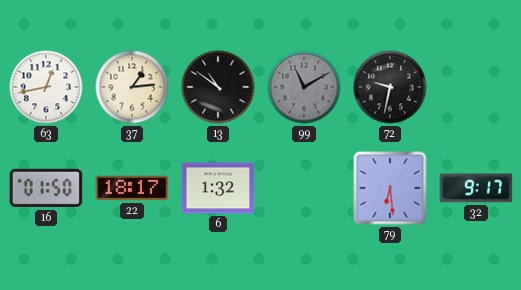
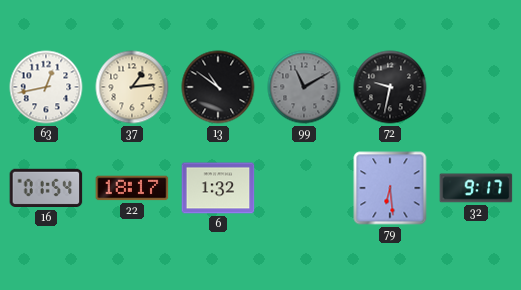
16: 01:50 -> 01:54 (46, 188)
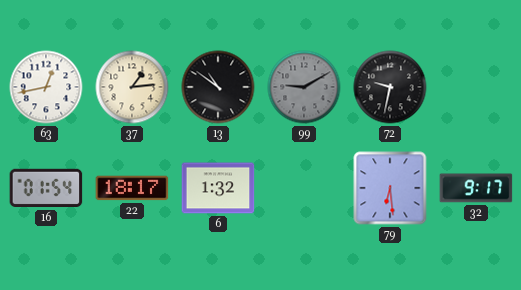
99: 11:10 -> 9:10 (304, 87)
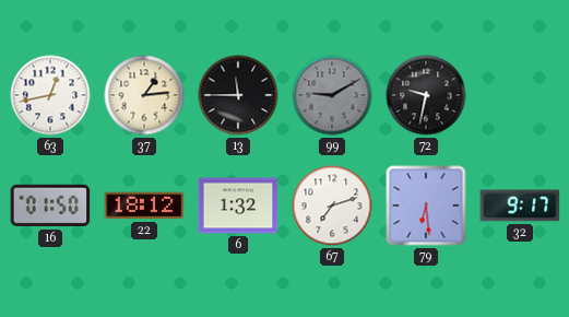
13: 10:51 -> 11:45 (238, 95)
16: 01:54 -> 01:50 (50, 206)
22: 18:17 -> 18:12 (144, 206)
67: none -> 7:12 (332, 206)
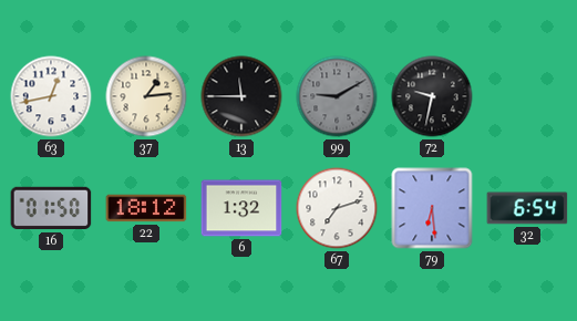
32: 9:17 -> 6:54 (527, 208)
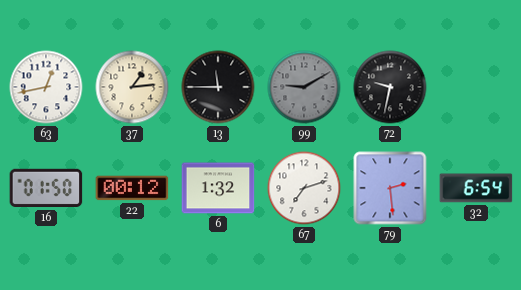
22: 18:12 -> 00:12 (132, 188)
79: 6:29 -> 2:29 (390, 188)
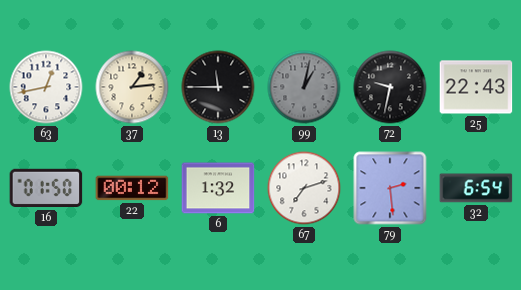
99: 9:10 -> 1:02 (304, 87)
25: none -> 22:43 (476, 87)
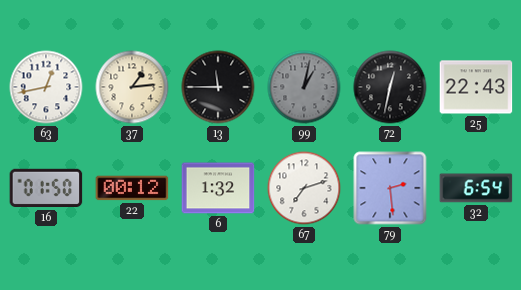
72: 9:32 -> 12:32 (390, 87)
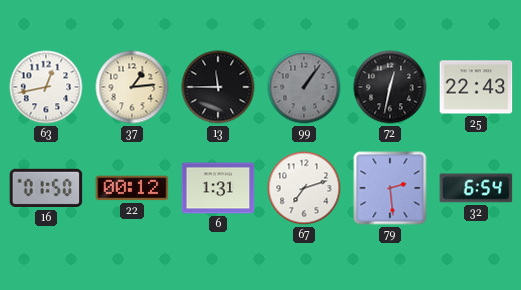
99: 1:02 -> 1:06 (304, 87)
6: 1:32 -> 1:31 (218, 188)
